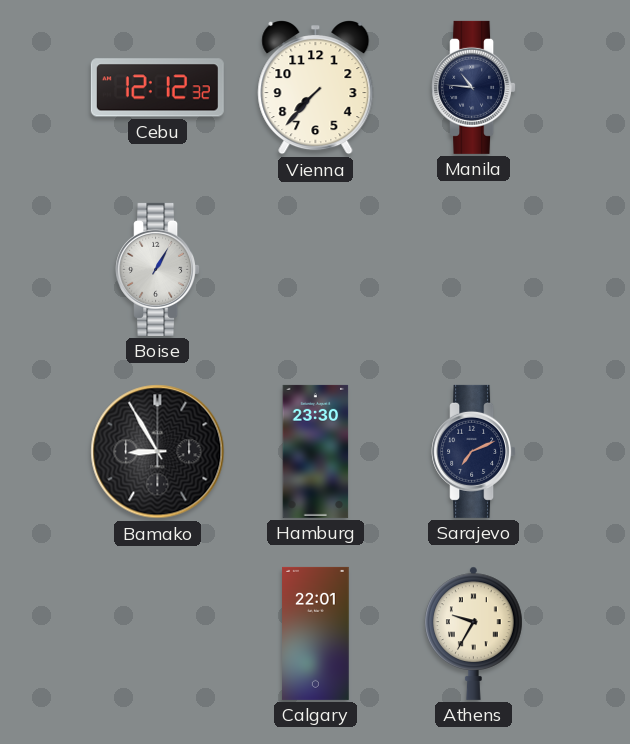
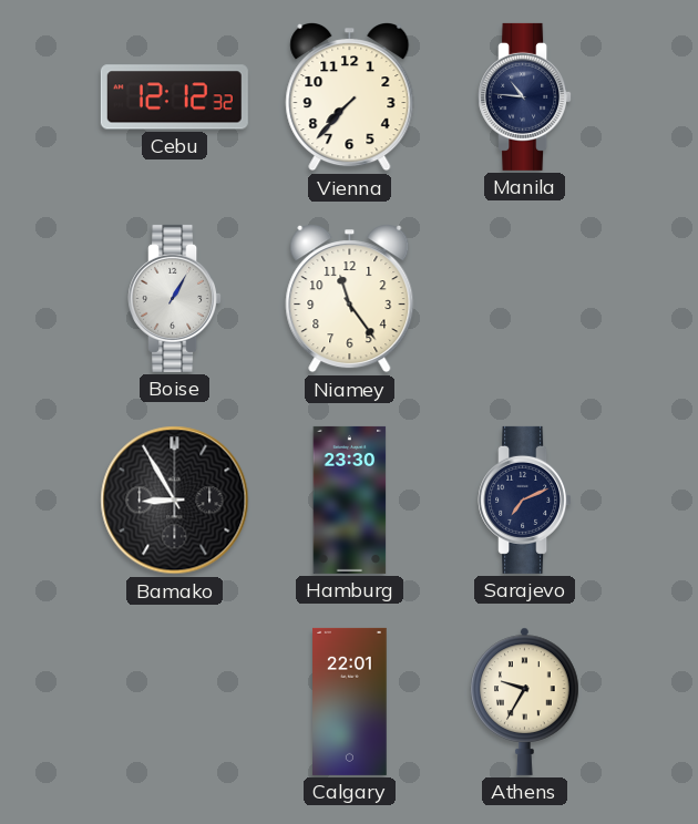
Niamey: none -> 11:24 (350, 299)
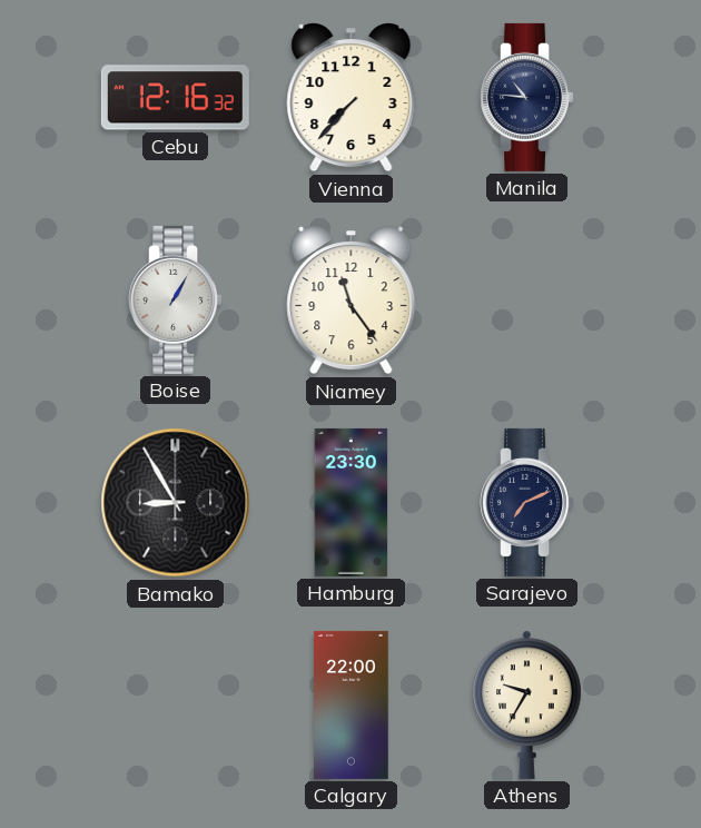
Cebu: 12:12 -> 12:16 (175, 98)
Calgary: 22:01 -> 22:00 (352, 704)
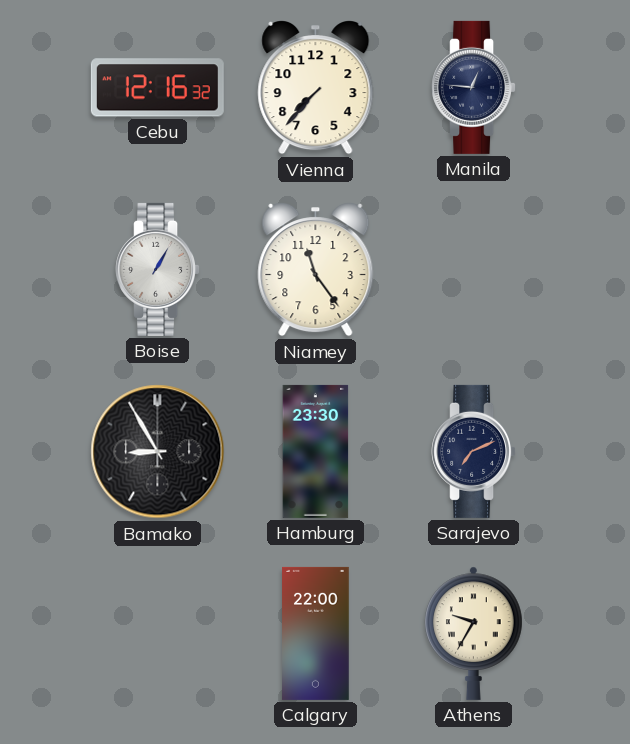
Manila: 10:46 -> 12:46 (474, 87)
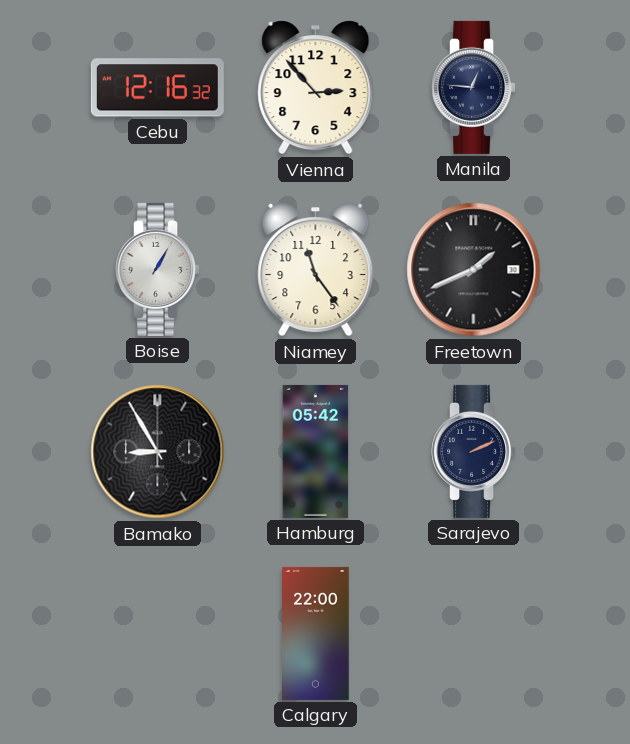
Vienna: 7:37 -> 2:53 (316, 88)
Freetown: none -> 1:41 (474, 270)
Hamburg: 23:30 -> 05:42 (316, 451)
Sarajevo: 7:11 -> 2:11 (474, 451)
Athens: 9:35 -> none (474, 633)
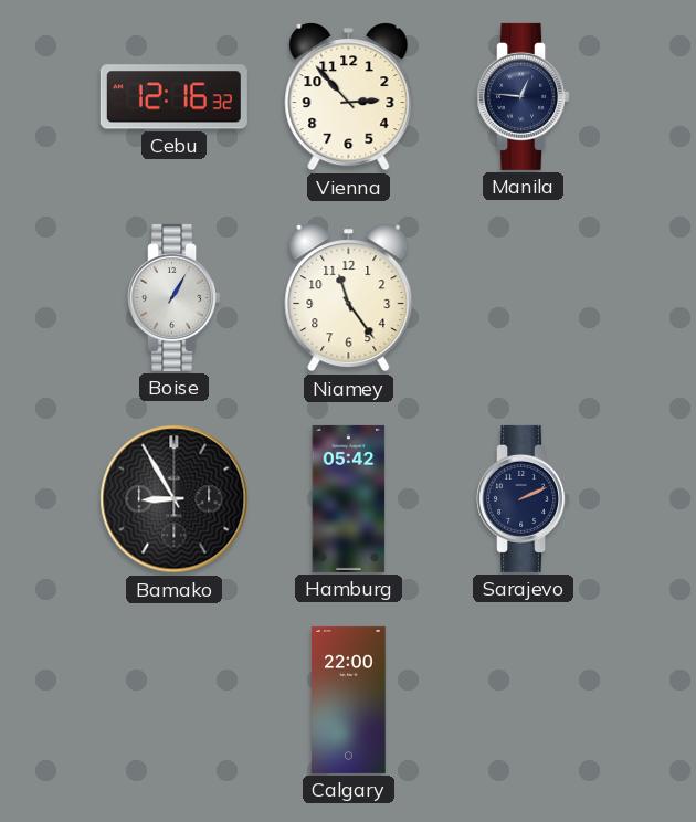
Freetown: 1:41 -> none (474, 270)
